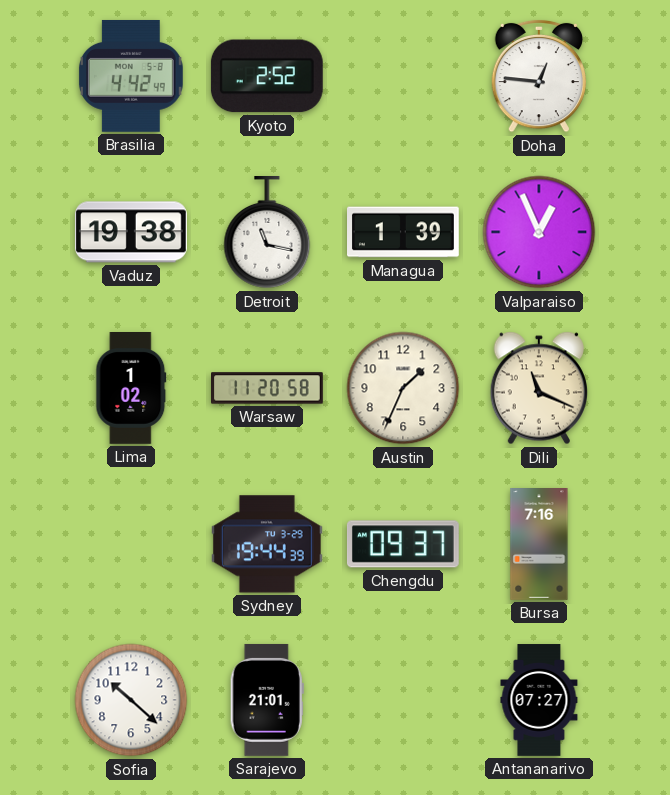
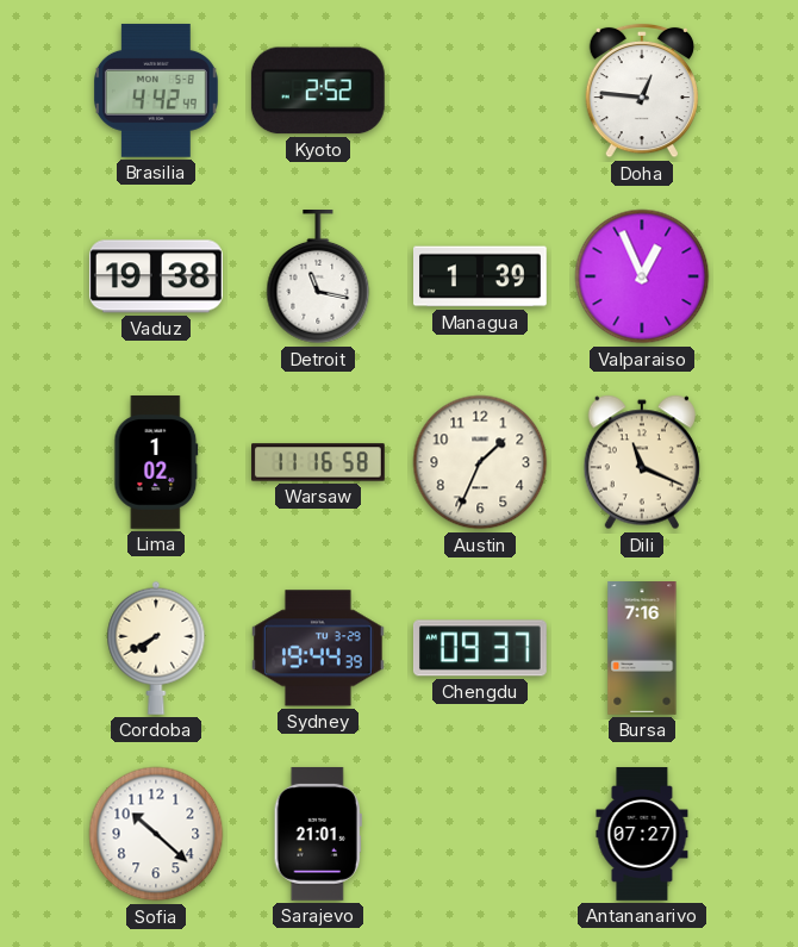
Warsaw: 11:20 -> 11:16 (319, 462)
Cordoba: none -> 7:40 (156, 648)
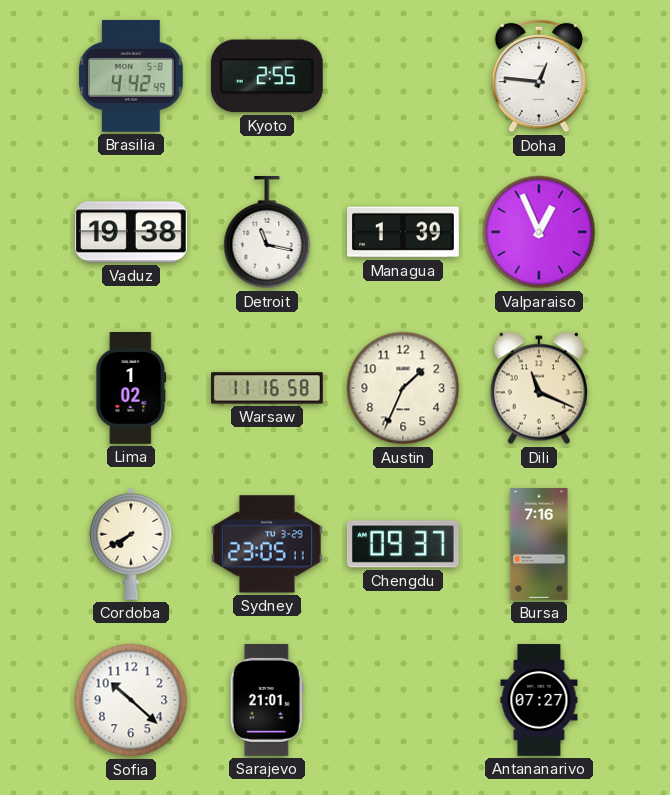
Kyoto: 2:52 -> 2:55 (267, 76)
Sydney: 19:44 -> 23:05 (267, 544)
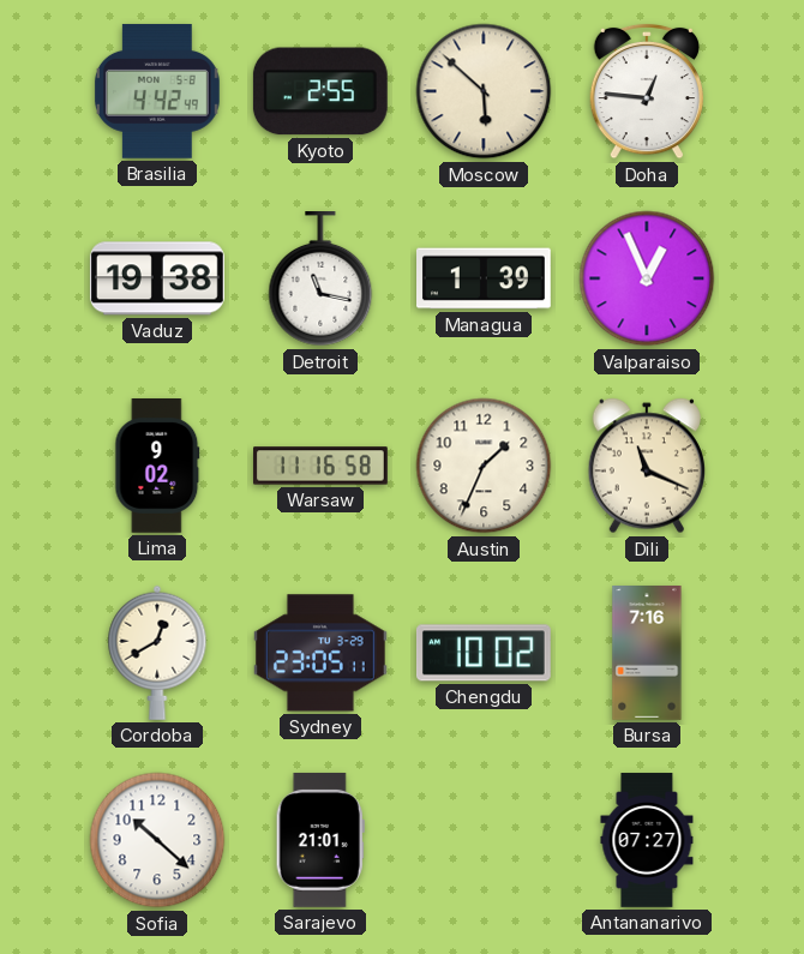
Moscow: none -> 5:52 (484, 91)
Lima: 1:02 -> 9:02 (157, 467)
Cordoba: 7:40 -> 12:40 (157, 653)
Chengdu: 09:37 -> 10:02 (484, 653)
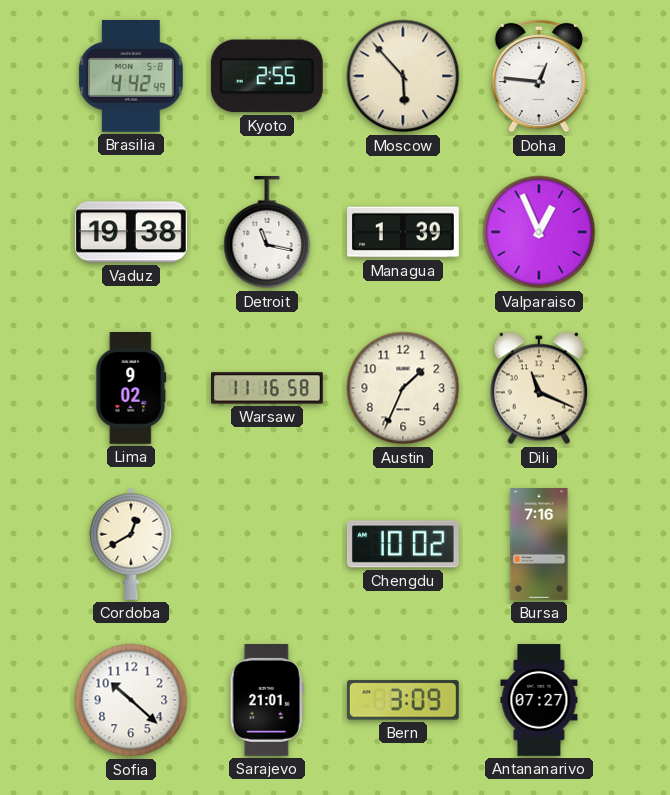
Moscow: 5:52 -> 5:53 (403, 76)
Sydney: 23:05 -> none (320, 653)
Bern: none -> 3:09 (403, 700)
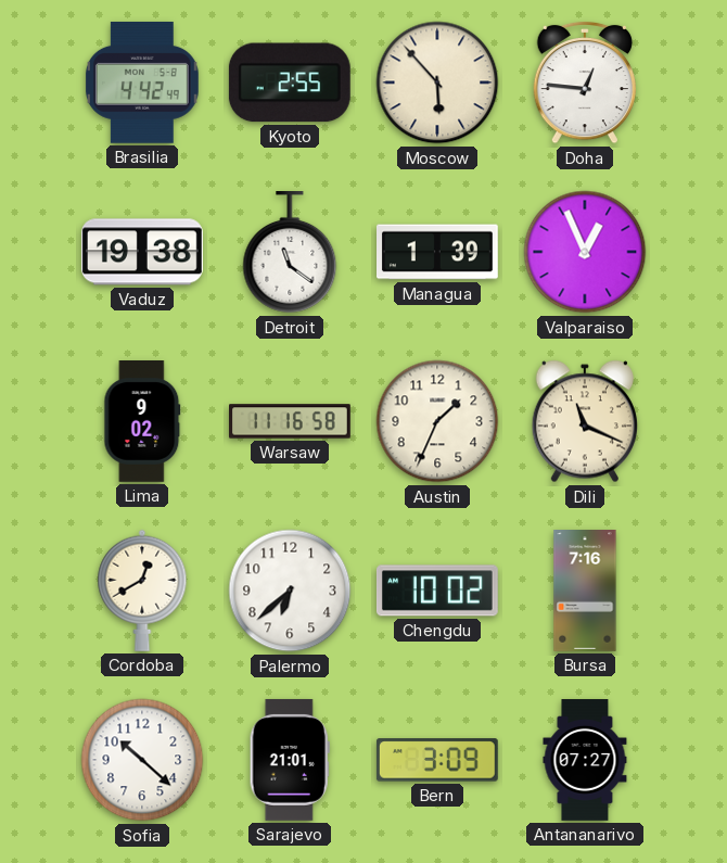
Detroit: 11:17 -> 11:21 (290, 253)
Palermo: none -> 6:38 (290, 591)
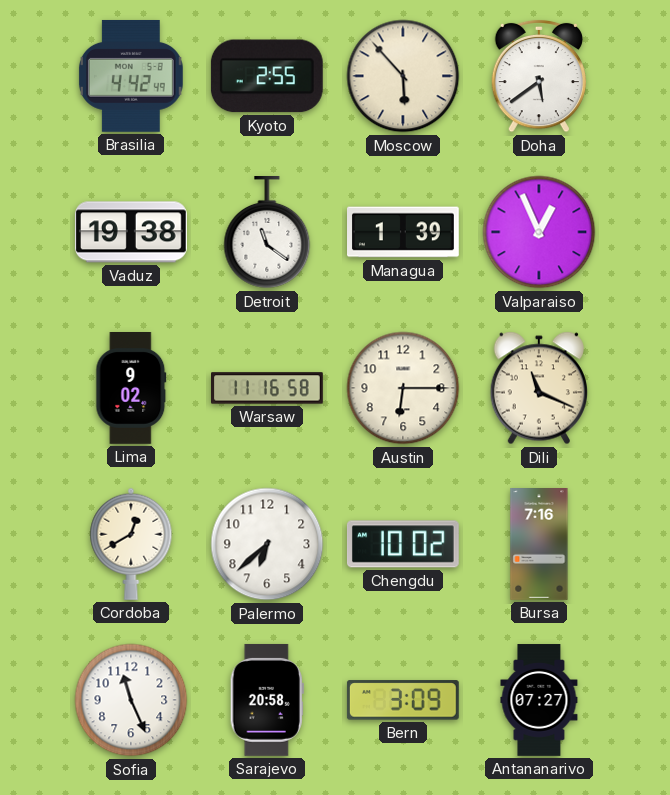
Doha: 12:46 -> 5:39 (538, 76)
Austin: 1:34 -> 6:15 (403, 388)
Sofia: 10:22 -> 11:26 (131, 700)
Sarajevo: 21:01 -> 20:58 (267, 700)
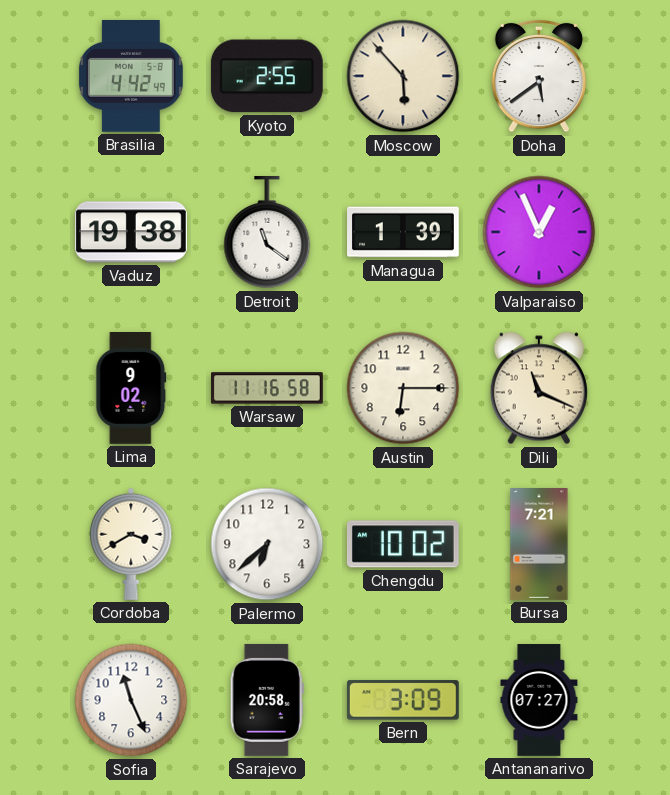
Cordoba: 12:40 -> 3:40 (131, 544)
Bursa: 7:16 -> 7:21 (539, 545)
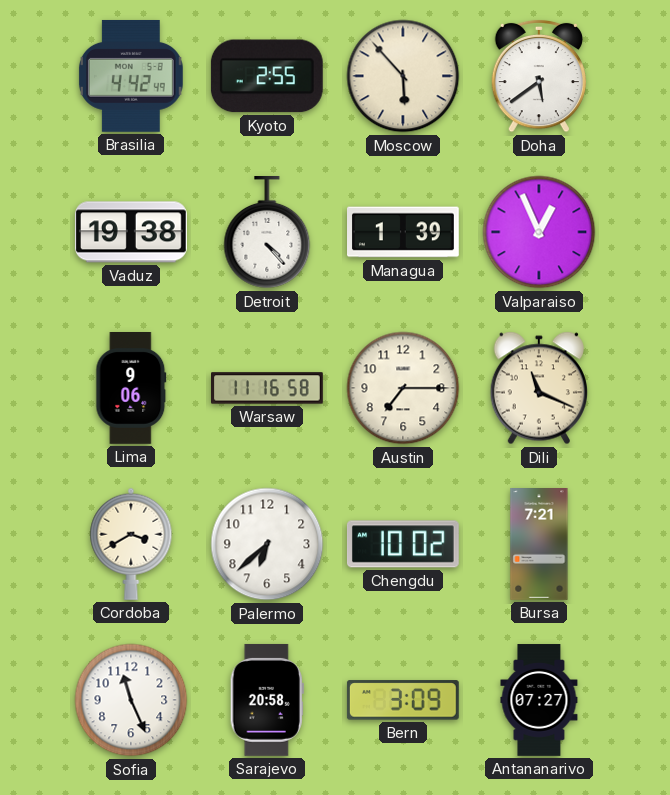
Detroit: 11:21 -> 4:23 (267, 233)
Lima: 9:02 -> 9:06 (131, 389)
Austin: 6:15 -> 7:15 (403, 388)
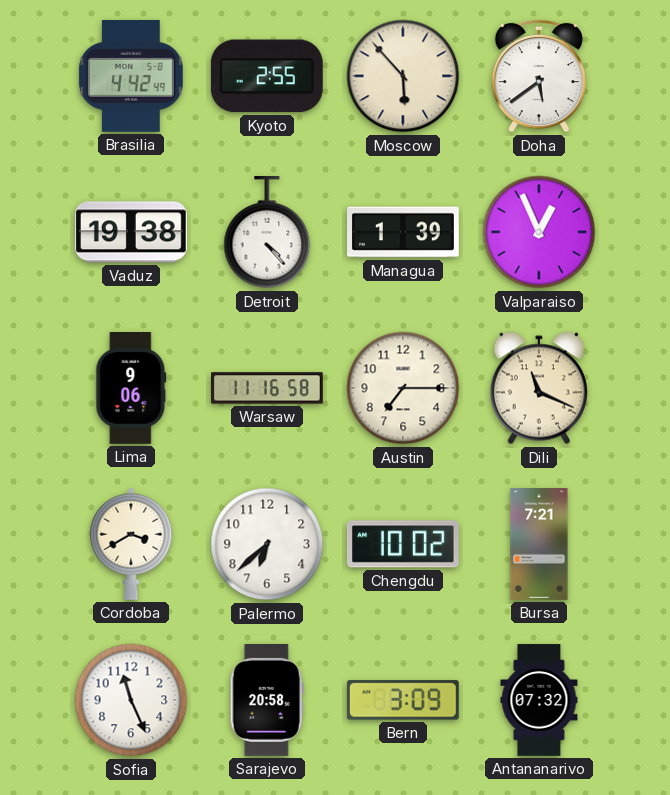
Antananarivo: 07:27 -> 07:32 (539, 700)
